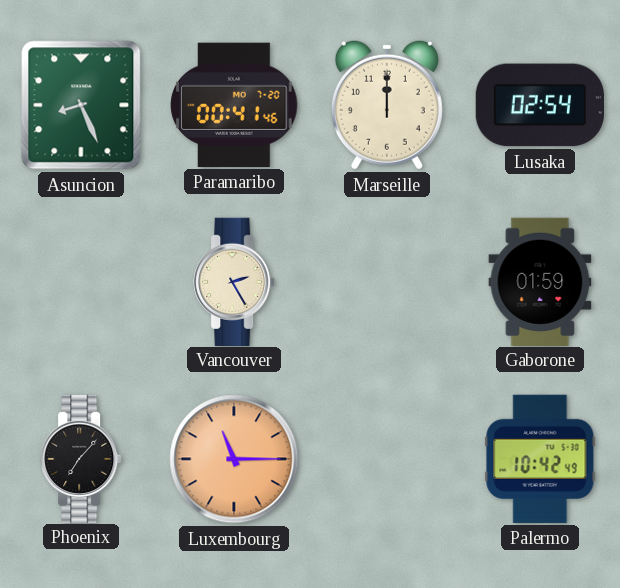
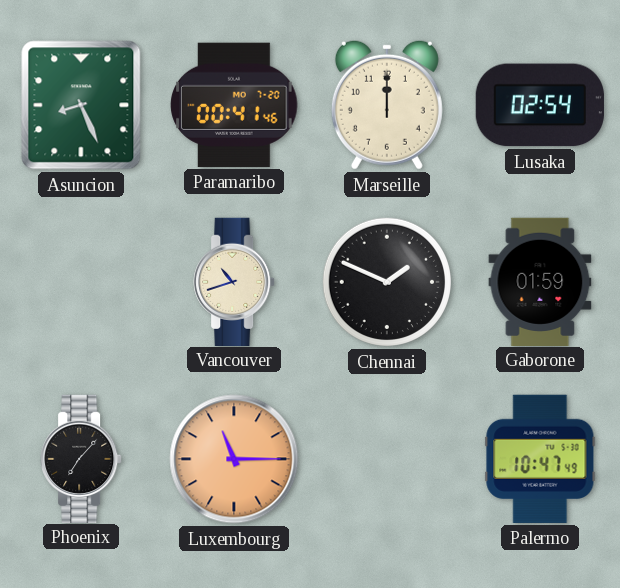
Vancouver: 2:25 -> 10:42 (234, 281)
Chennai: none -> 1:49 (387, 282)
Palermo: 10:42 -> 10:47 (540, 459)
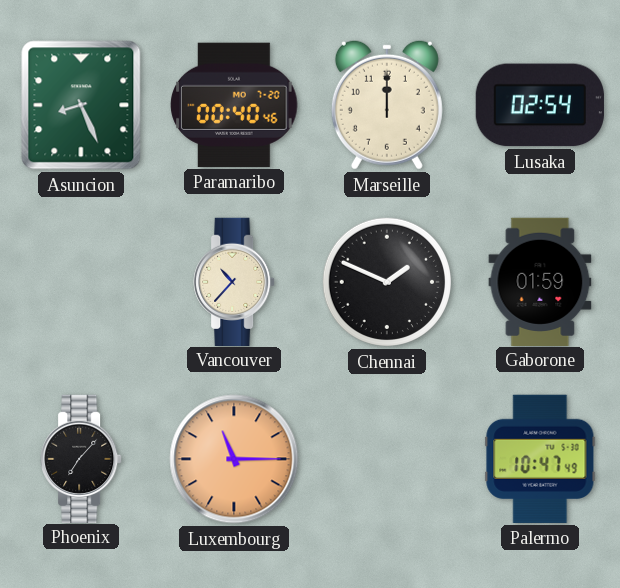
Paramaribo: 00:41 -> 00:40 (234, 105)
Vancouver: 10:42 -> 10:37 (234, 281)
